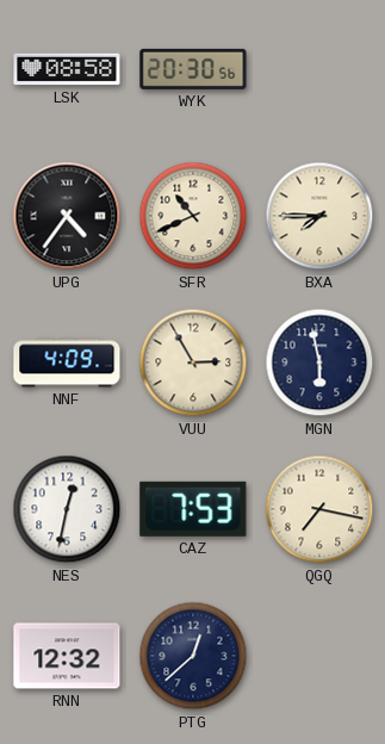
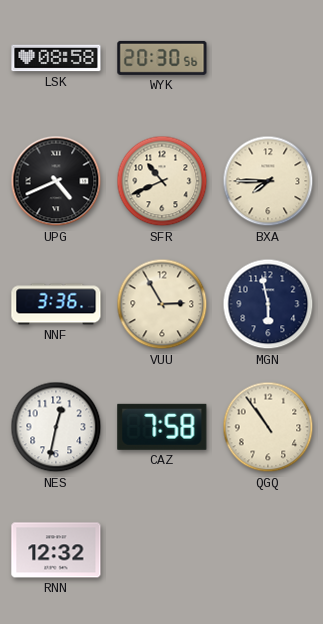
UPG: 4:36 -> 4:41 (56, 181)
NNF: 4:09 -> 3:36 (56, 304)
CAZ: 7:53 -> 7:58 (162, 427)
QGQ: 7:17 -> 10:54 (268, 427)
PTG: 12:38 -> none (193, 656)
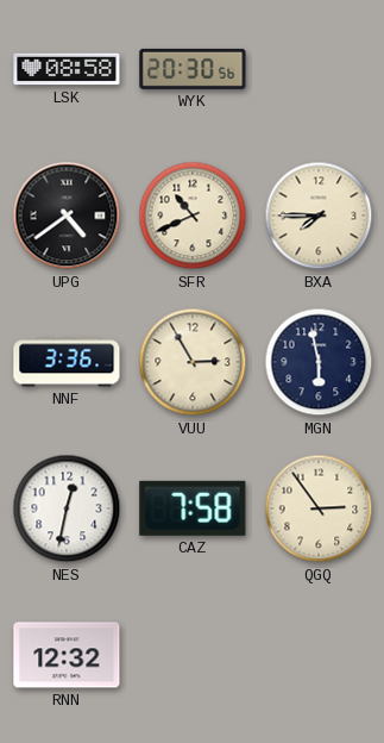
UPG: 4:41 -> 4:39 (67, 216)
QGQ: 10:54 -> 2:54 (319, 508)
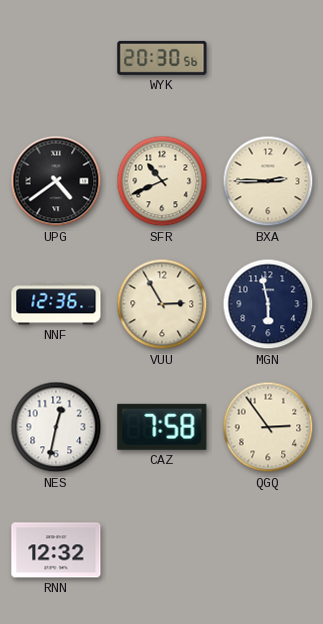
LSK: 08:58 -> none (67, 69)
BXA: 7:45 -> 2:45 (268, 181)
NNF: 3:36 -> 12:36 (56, 304)
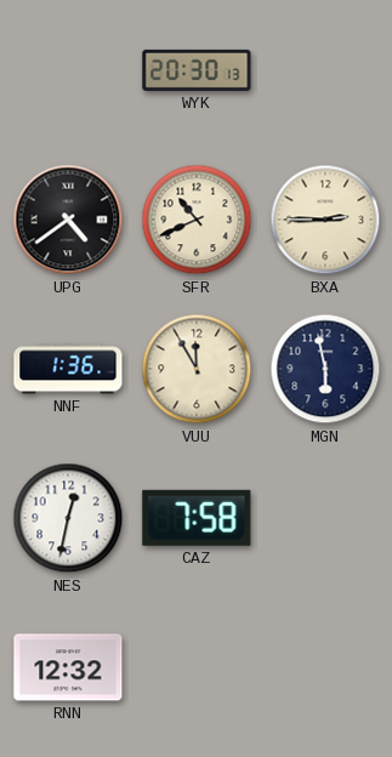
WYK: 20:30:56 -> 20:30:13 (197, 70)
NNF: 12:36 -> 1:36 (68, 369)
VUU: 2:55 -> 11:55 (197, 369)
QGQ: 2:54 -> none (268, 427)
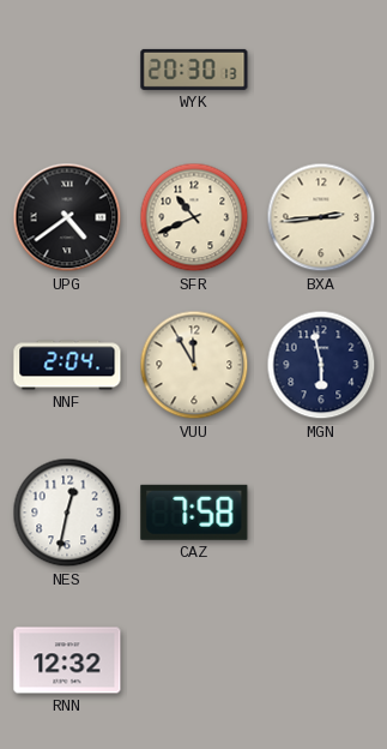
BXA: 2:45 -> 2:44 (321, 217)
NNF: 1:36 -> 2:04 (67, 365)
